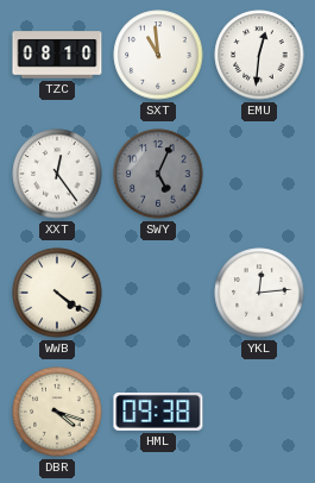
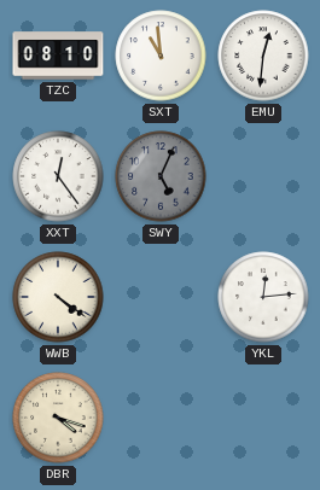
HML: 09:38 -> none (158, 412)
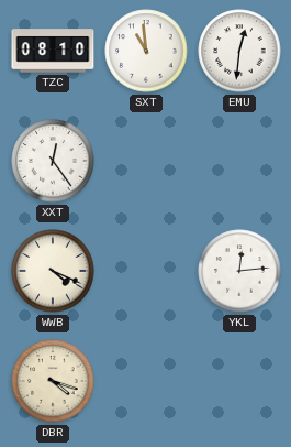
SWY: 5:04 -> none (161, 176)
WWB: 4:21 -> 4:19 (53, 271)
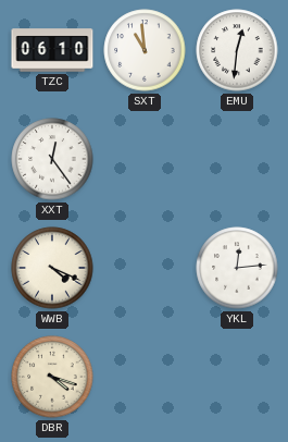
TZC: 08:10 -> 06:10 (52, 50)
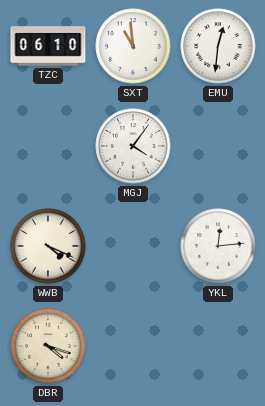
XXT: 12:24 -> none (52, 159)
MGJ: none -> 4:06 (133, 146)
